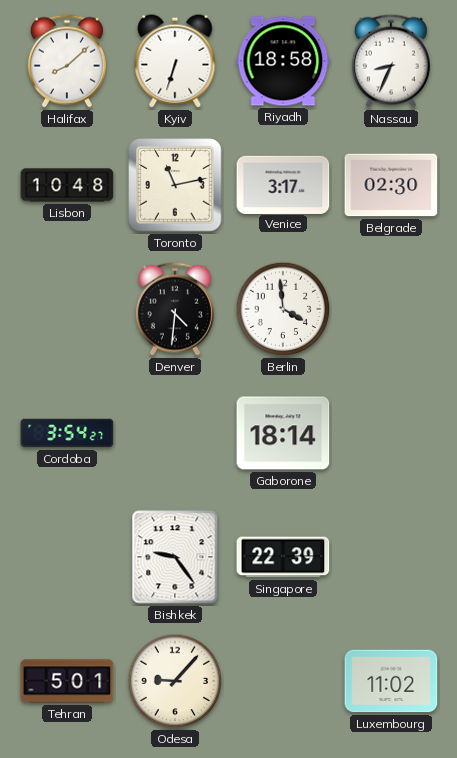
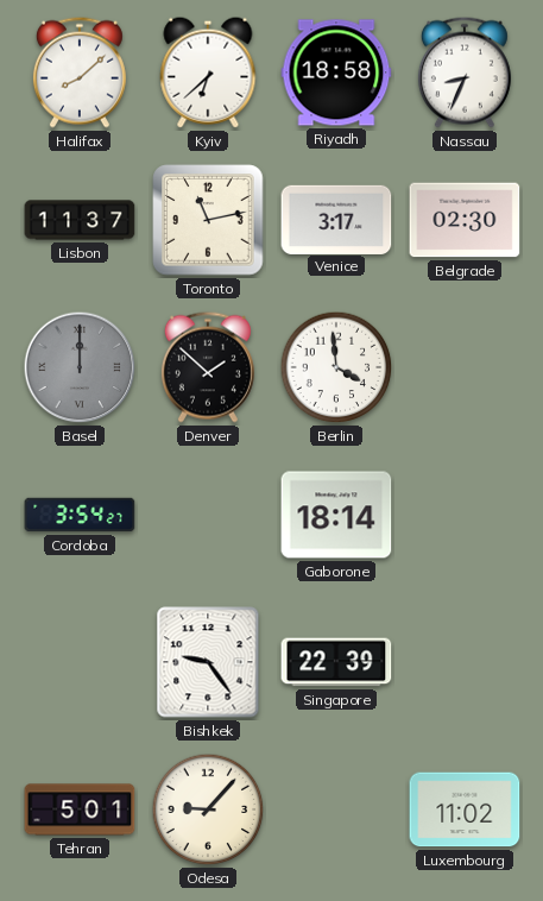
Kyiv: 6:33 -> 6:38 (208, 73)
Lisbon: 10:48 -> 11:37 (80, 220)
Basel: none -> 12:00 (80, 367)
Denver: 4:31 -> 1:52 (208, 367)
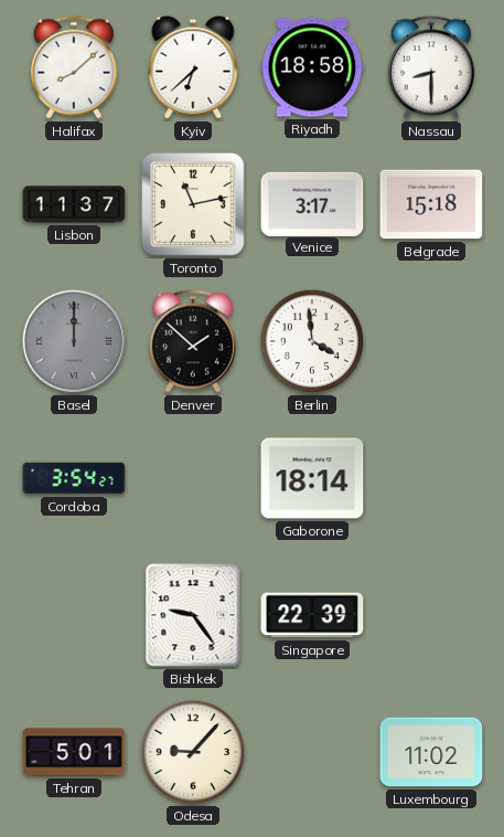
Nassau: 8:34 -> 8:30 (431, 67)
Belgrade: 02:30 -> 15:18 (431, 204)
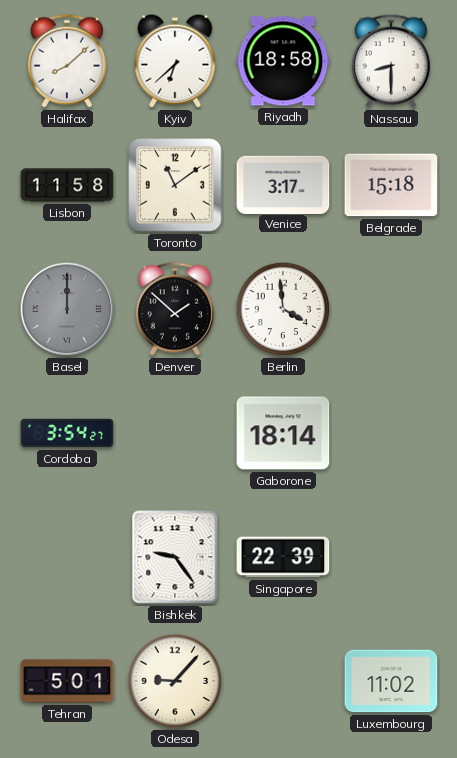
Lisbon: 11:37 -> 11:58 (67, 185)
Toronto: 11:13 -> 11:09 (175, 185)
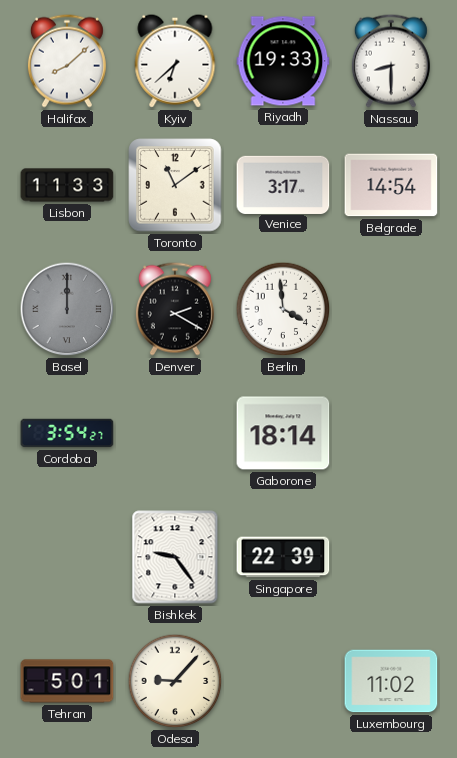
Riyadh: 18:58 -> 19:33 (283, 61)
Lisbon: 11:58 -> 11:33 (67, 185)
Belgrade: 15:18 -> 14:54 (391, 185)
Denver: 1:52 -> 2:20 (175, 309)
